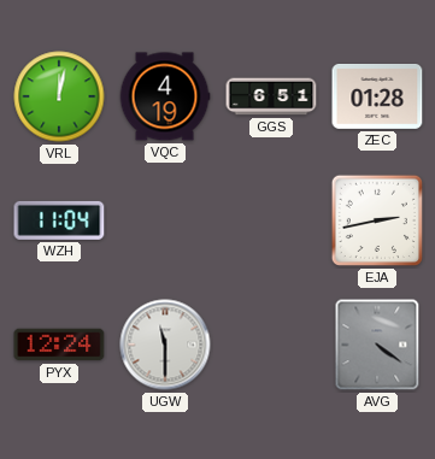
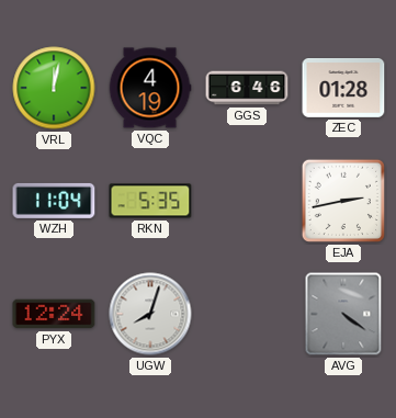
GGS: 6:51 -> 6:46 (247, 88)
RKN: none -> 5:35 (150, 201)
UGW: 11:30 -> 8:03 (150, 314)
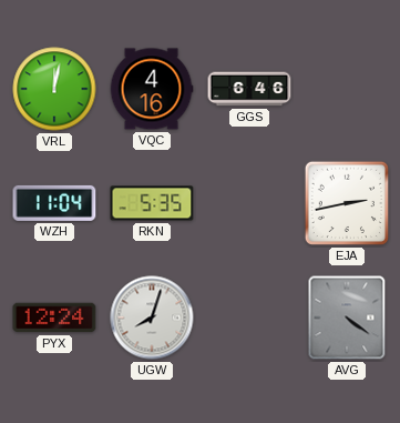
VQC: 4:19 -> 4:16 (152, 89)
ZEC: 01:28 -> none (343, 89)
